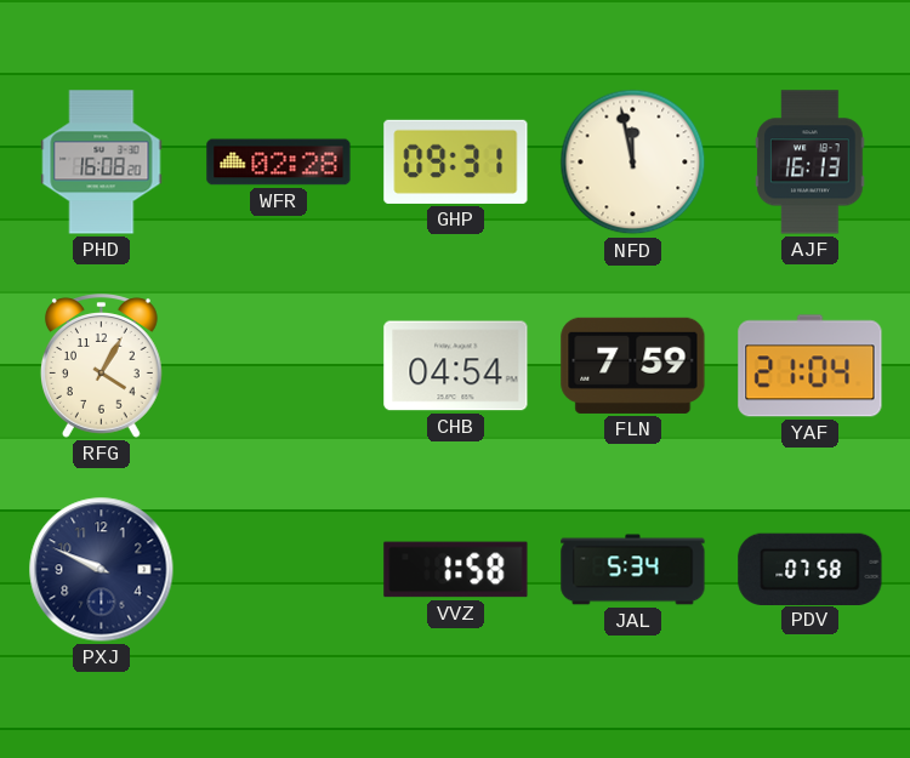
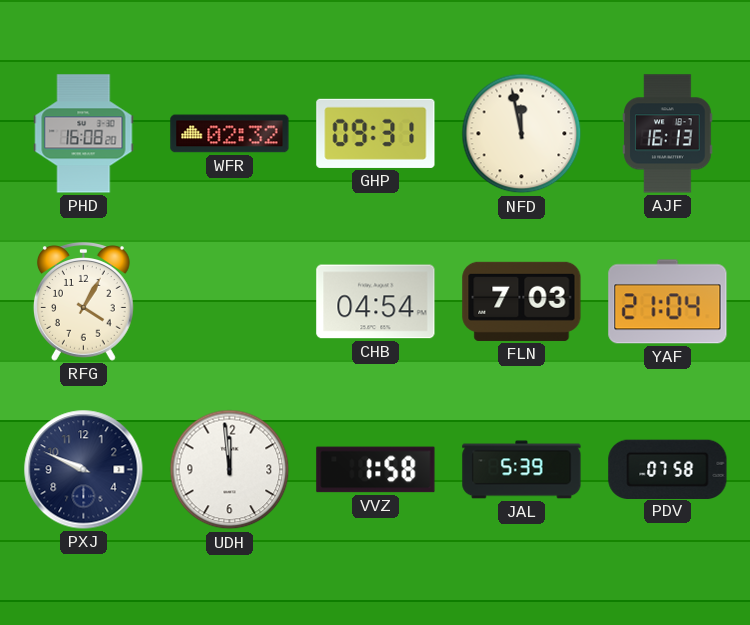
WFR: 02:28 -> 02:32 (230, 134)
FLN: 7:59 -> 7:03 (522, 301)
UDH: none -> 11:59 (230, 470)
JAL: 5:34 -> 5:39 (522, 470)
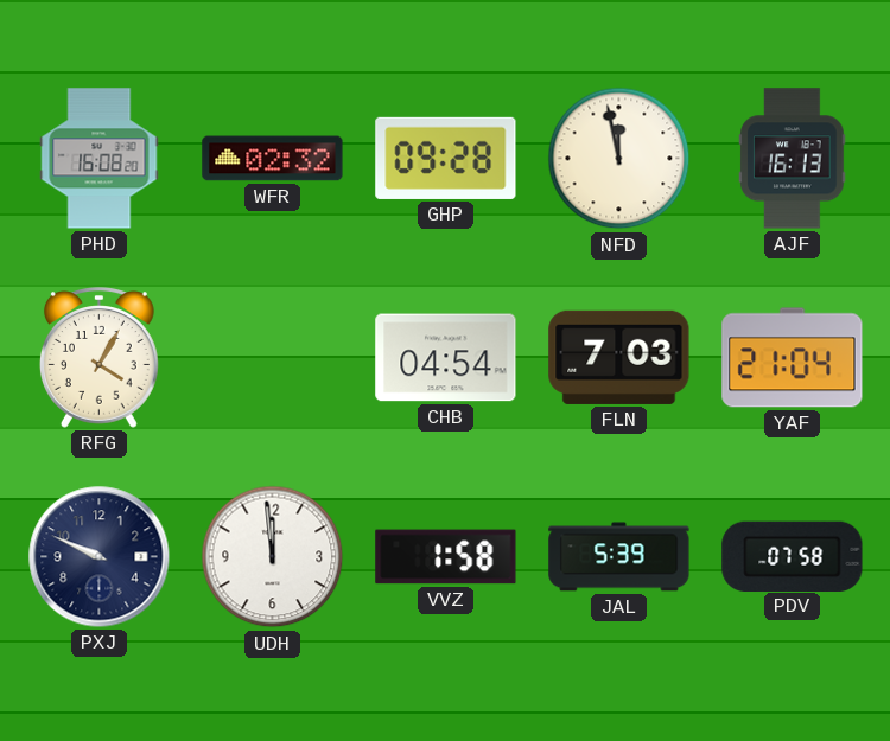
GHP: 09:31 -> 09:28 (446, 158)
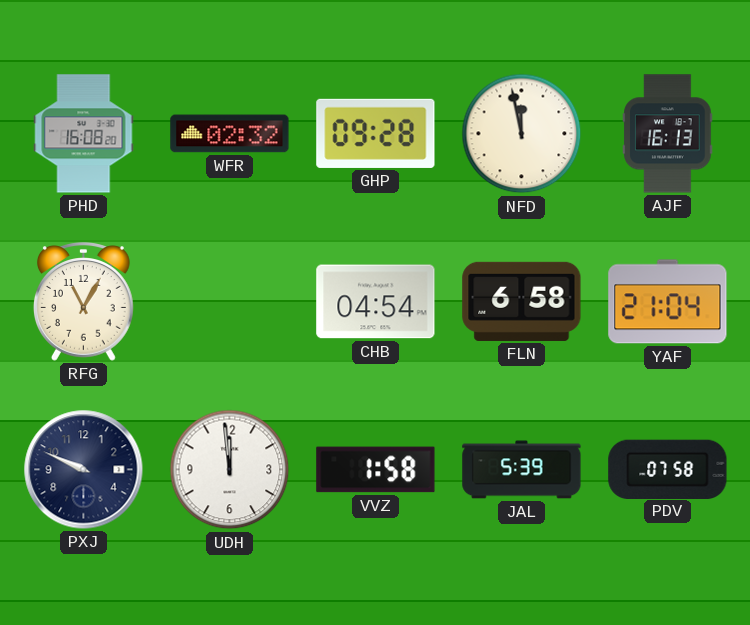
RFG: 4:05 -> 11:05 (83, 302)
FLN: 7:03 -> 6:58 (522, 301)
